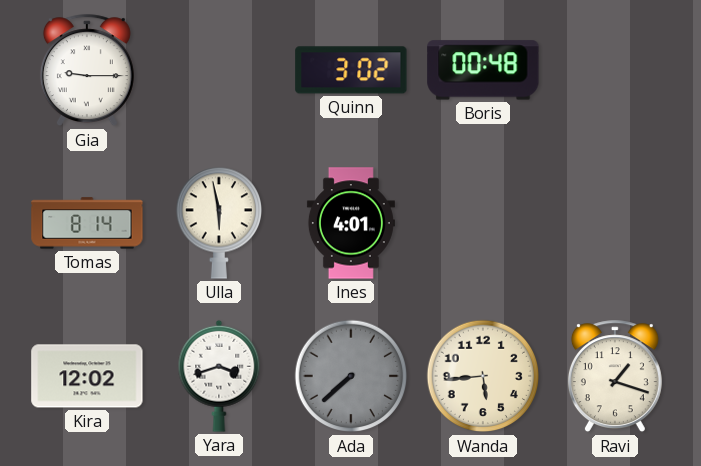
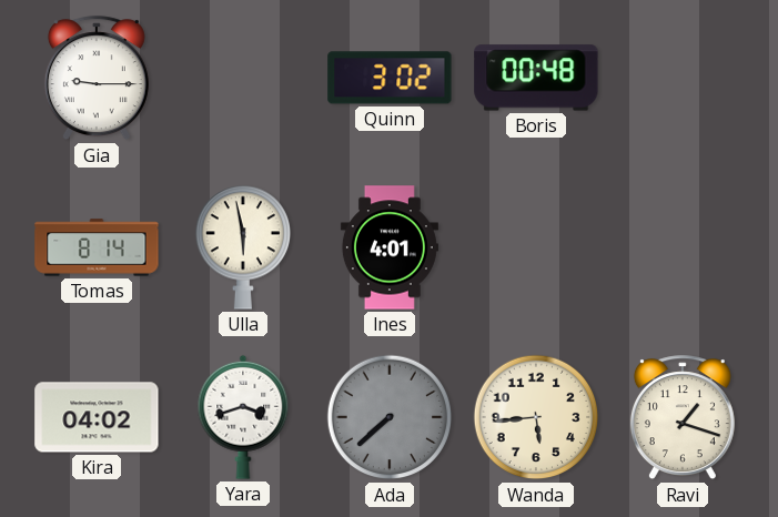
Kira: 12:02 -> 04:02 (97, 417)
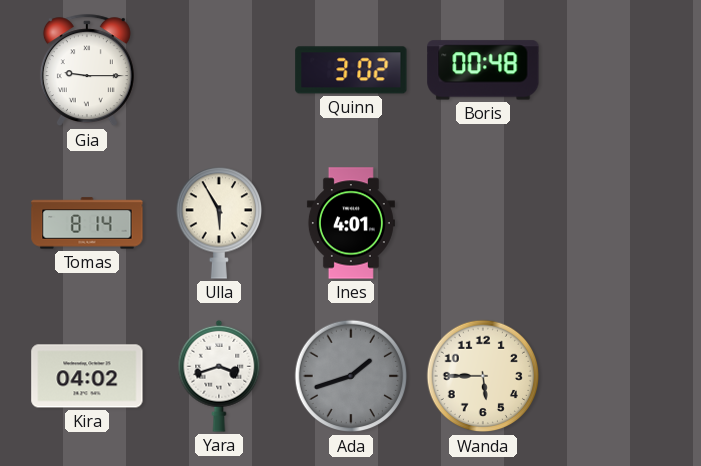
Ulla: 5:58 -> 5:55 (218, 223)
Ada: 7:38 -> 1:42 (351, 376)
Wanda: 5:44 -> 5:45 (483, 376)
Ravi: 1:18 -> none (683, 418)
